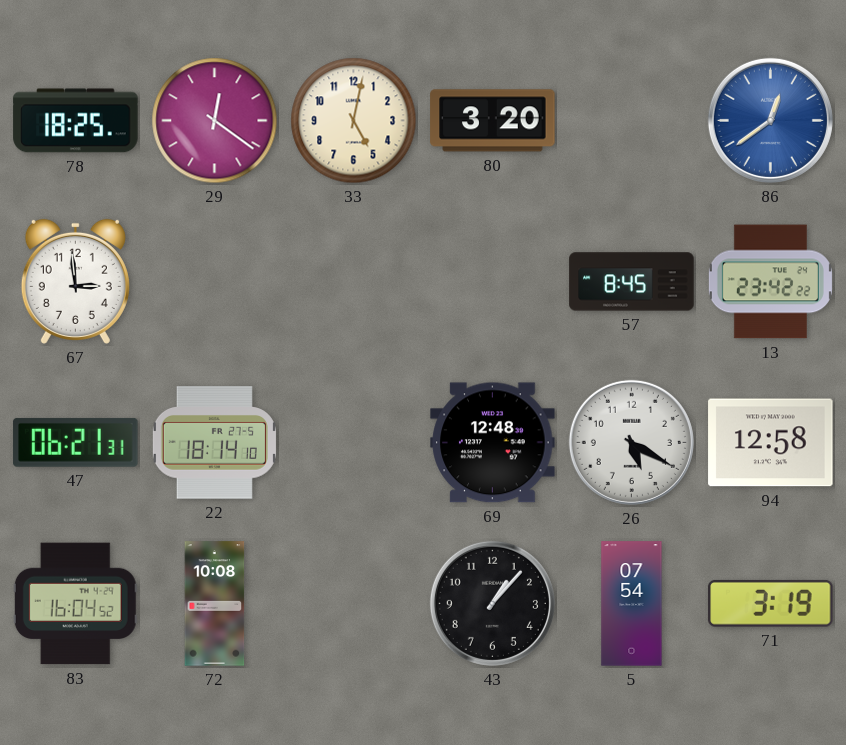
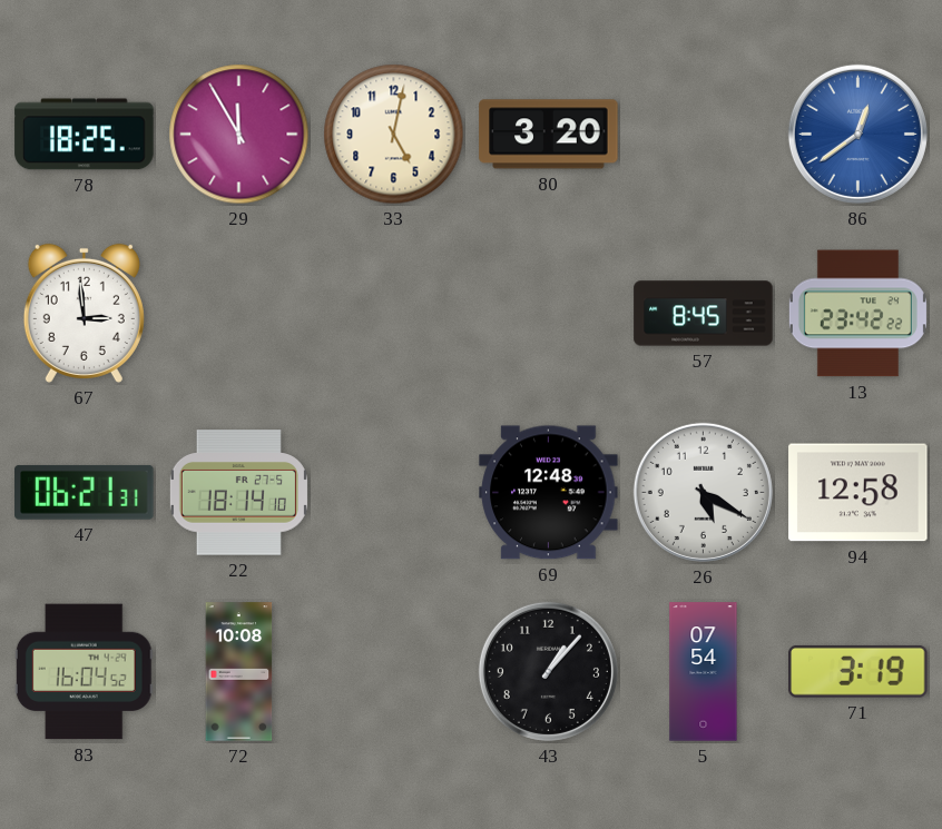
29: 12:21 -> 11:55 (239, 135)
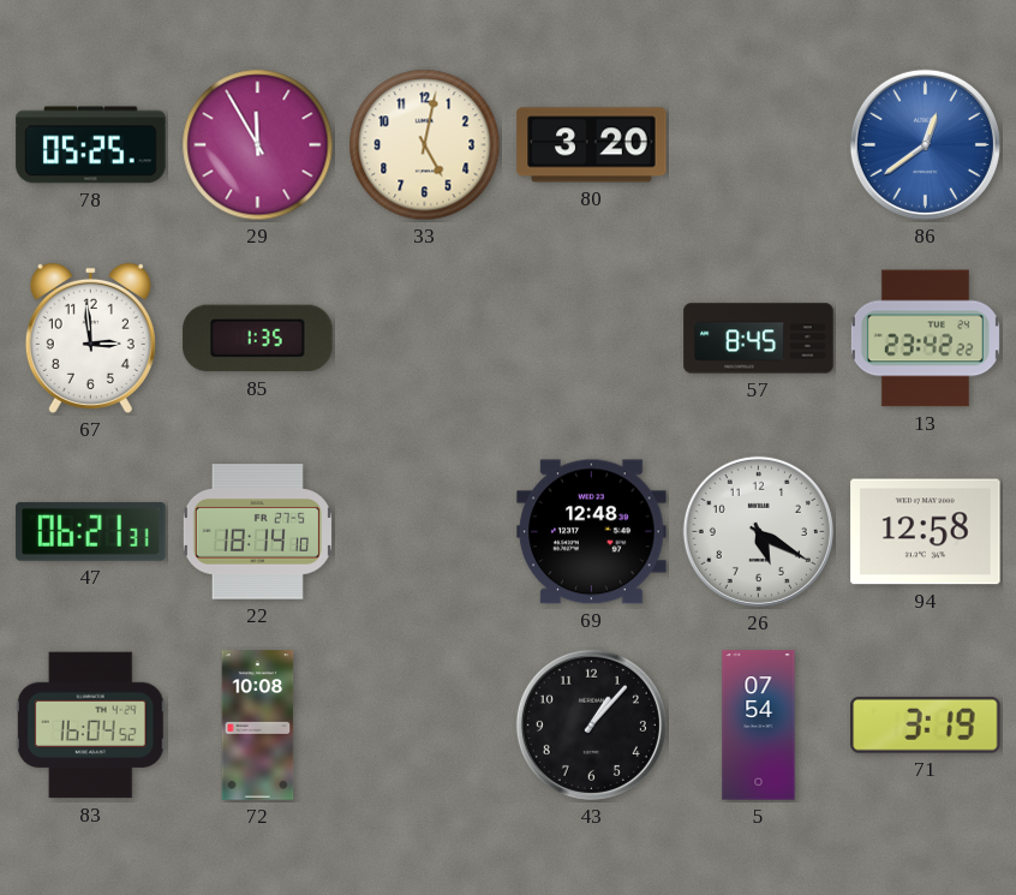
78: 18:25 -> 05:25 (91, 145)
85: none -> 1:35 (258, 339)
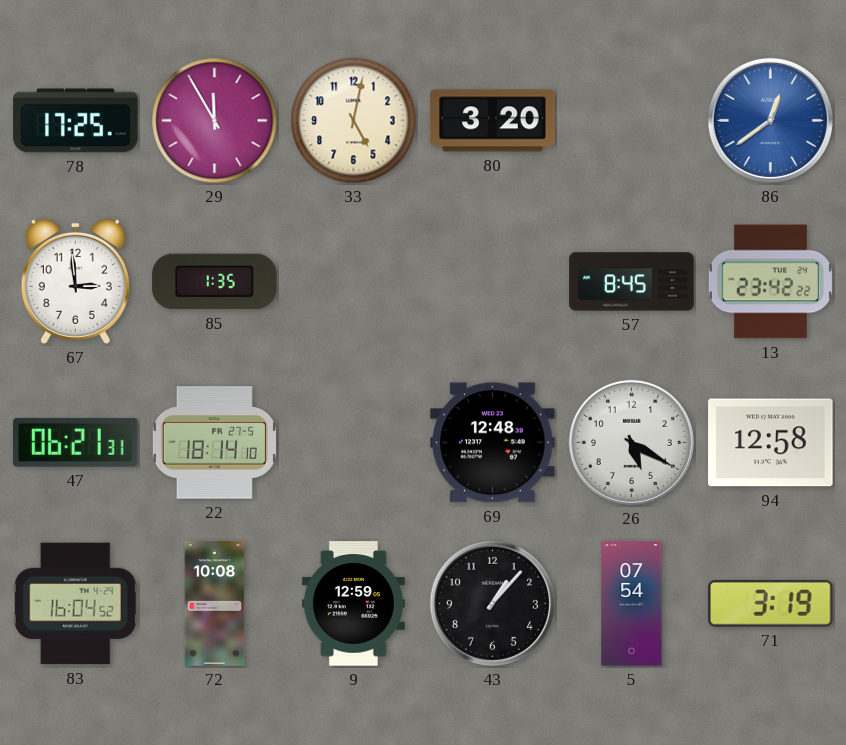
78: 05:25 -> 17:25 (76, 121)
9: none -> 12:59 (353, 604)
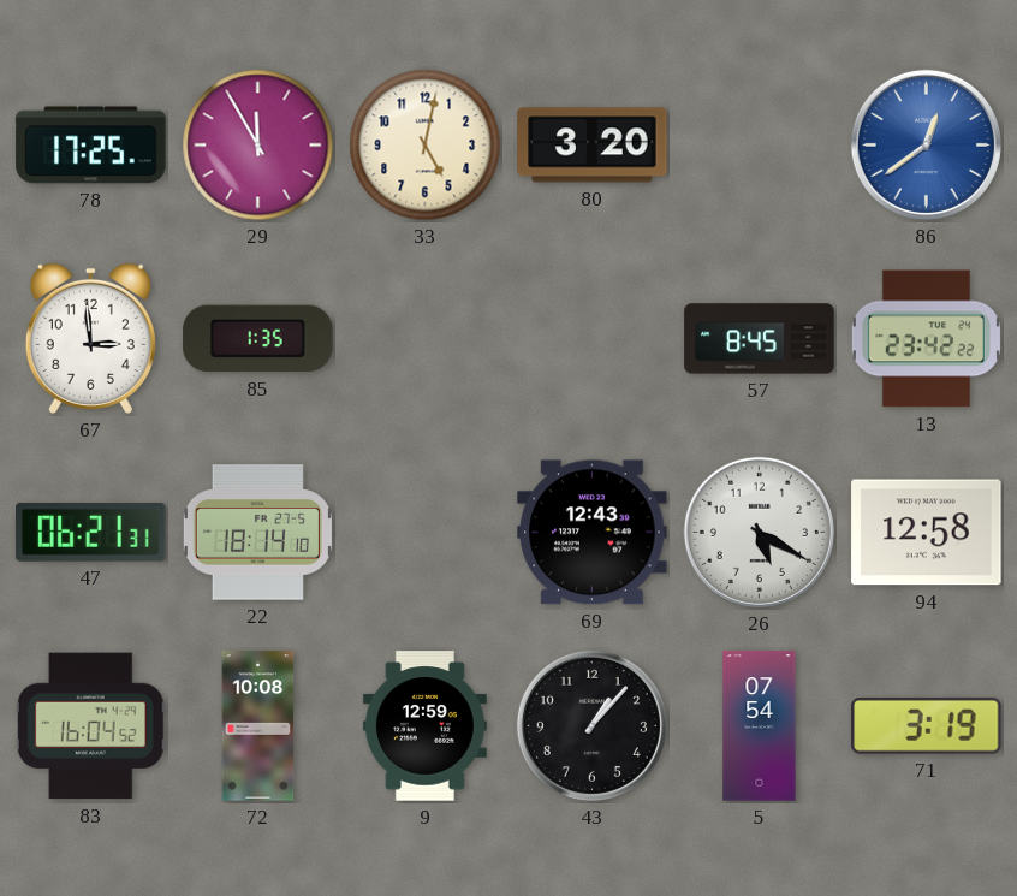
69: 12:48 -> 12:43 (593, 533)
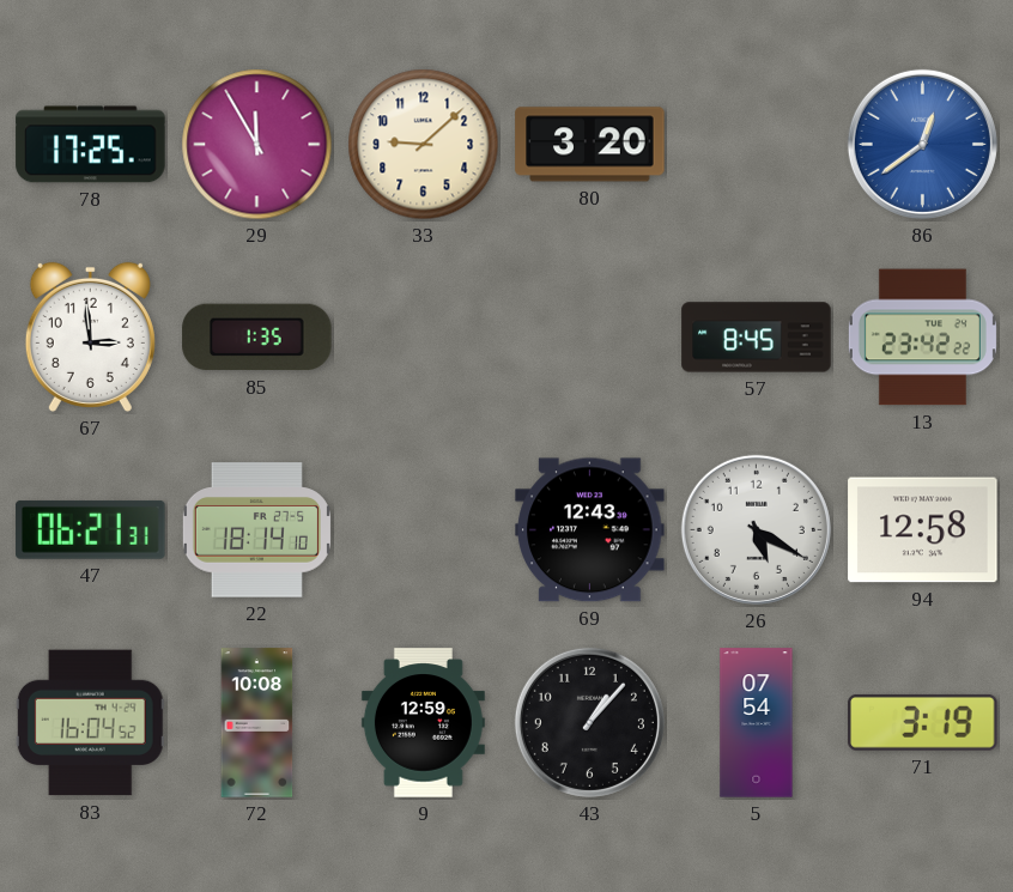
33: 5:02 -> 9:08 (424, 145)
